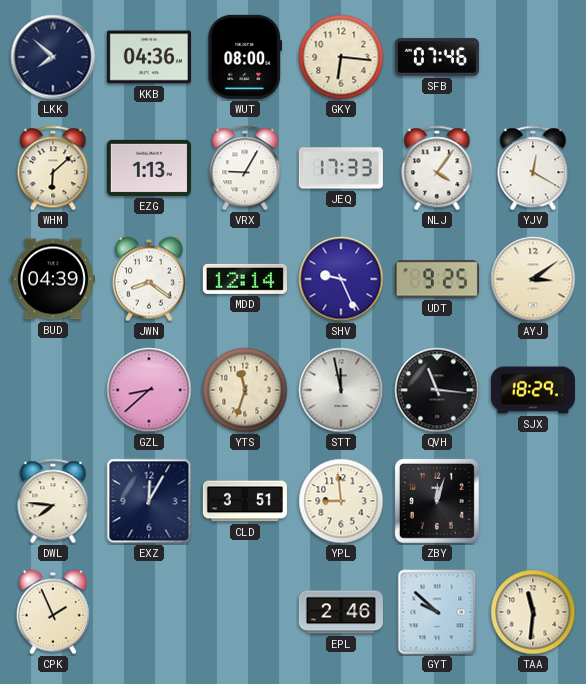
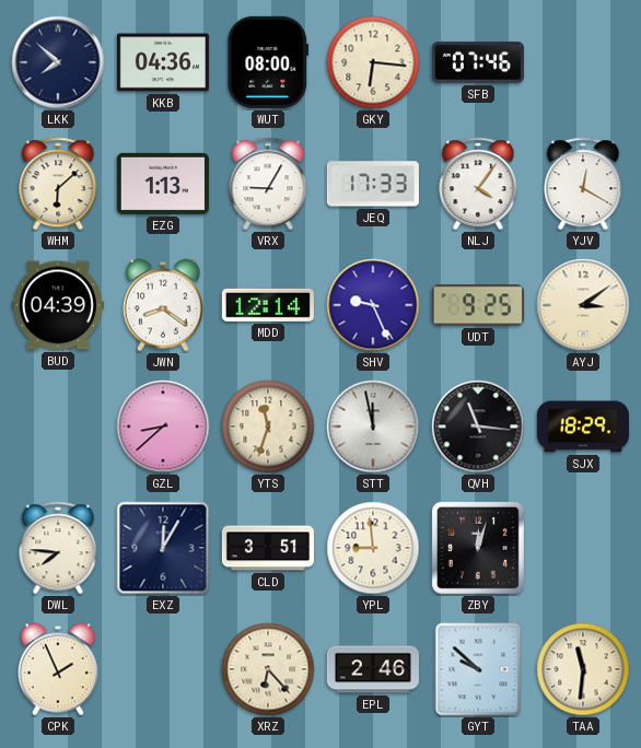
XRZ: none -> 6:23 (268, 669)
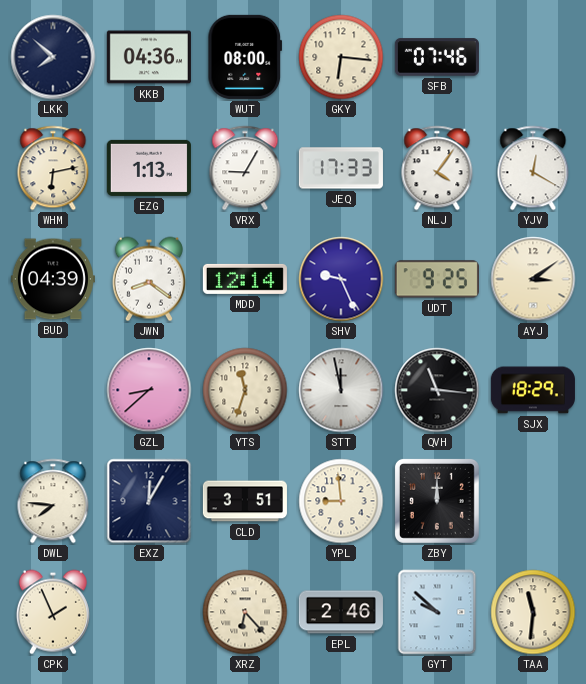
WHM: 6:08 -> 6:13 (53, 168)
ZBY: 12:03 -> 12:00 (437, 501)
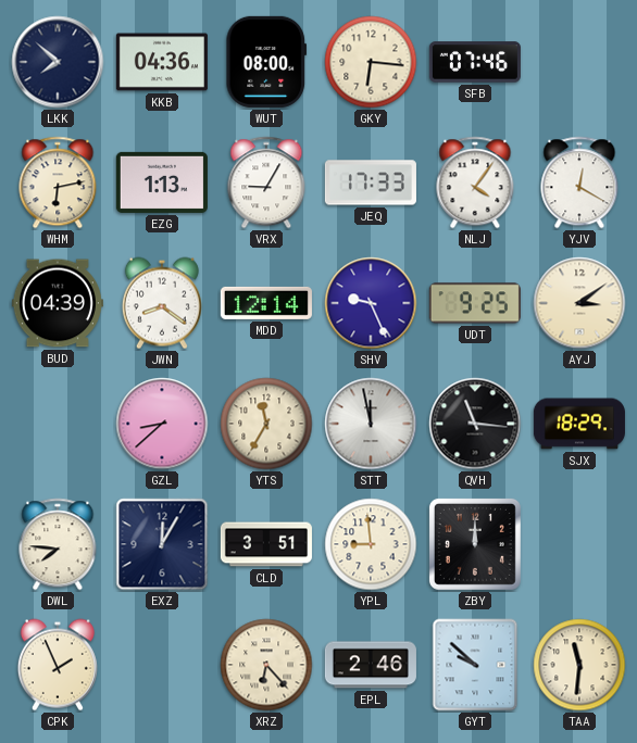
YTS: 11:33 -> 11:35 (266, 424)
